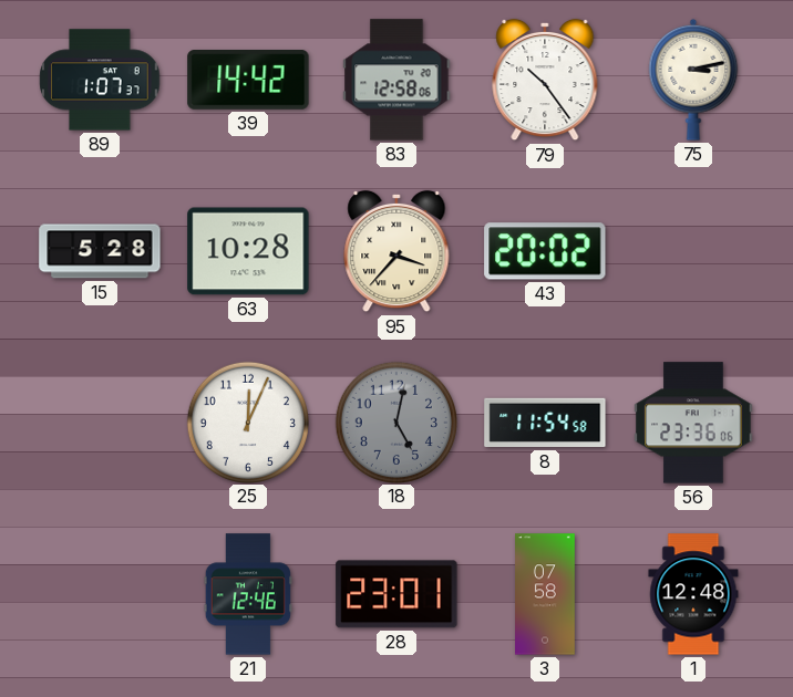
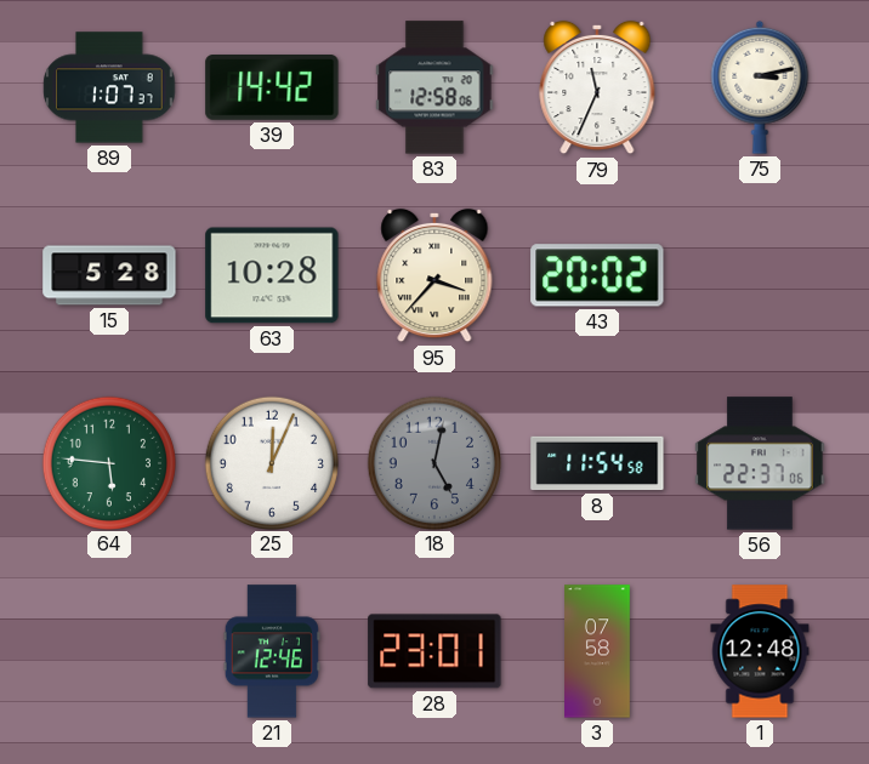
79: 10:24 -> 11:34 (597, 87)
64: none -> 5:46 (108, 462)
56: 23:36 -> 22:37 (760, 463)
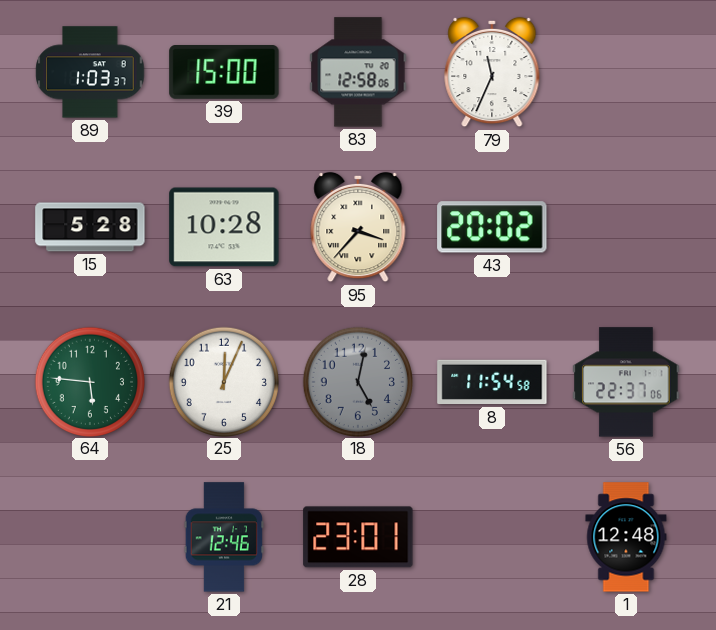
89: 1:07 -> 1:03 (90, 72)
39: 14:42 -> 15:00 (224, 73)
75: 3:13 -> none (760, 87)
3: 07:58 -> none (598, 651)
